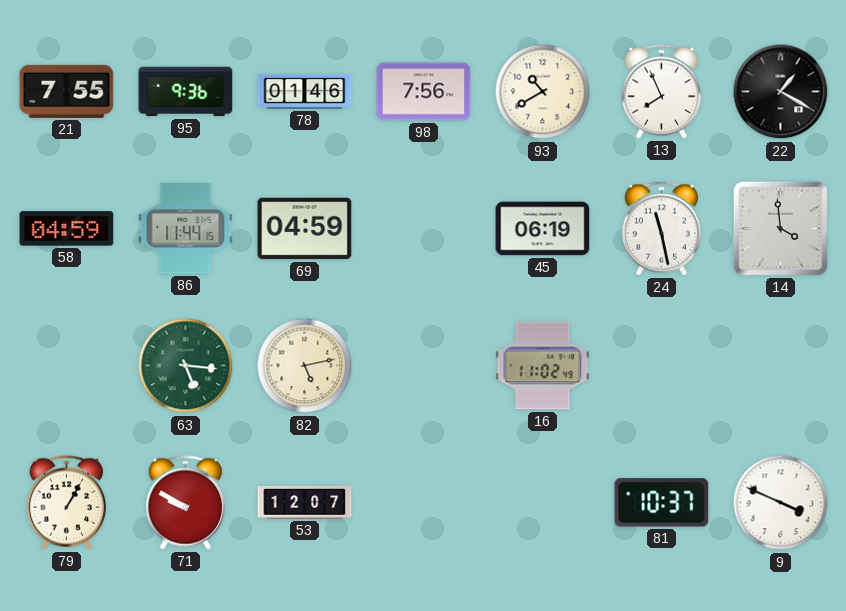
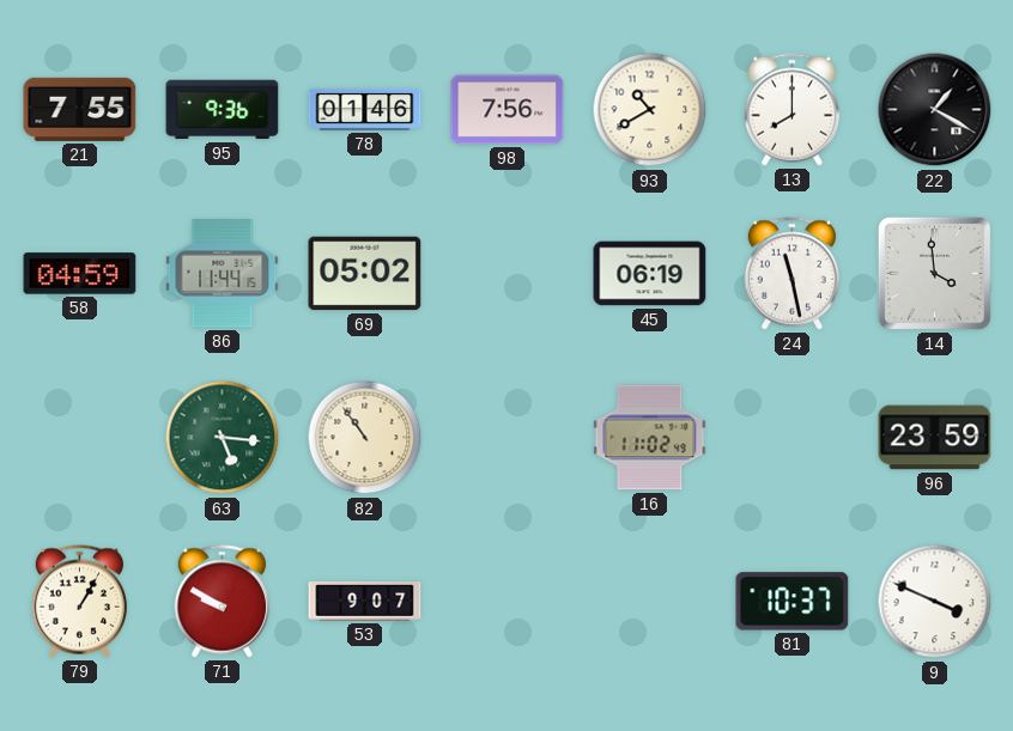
13: 7:56 -> 8:00 (791, 110)
69: 04:59 -> 05:02 (365, 274)
82: 5:13 -> 10:54 (365, 438)
96: none -> 23:59 (935, 438)
53: 12:07 -> 9:07 (365, 602)
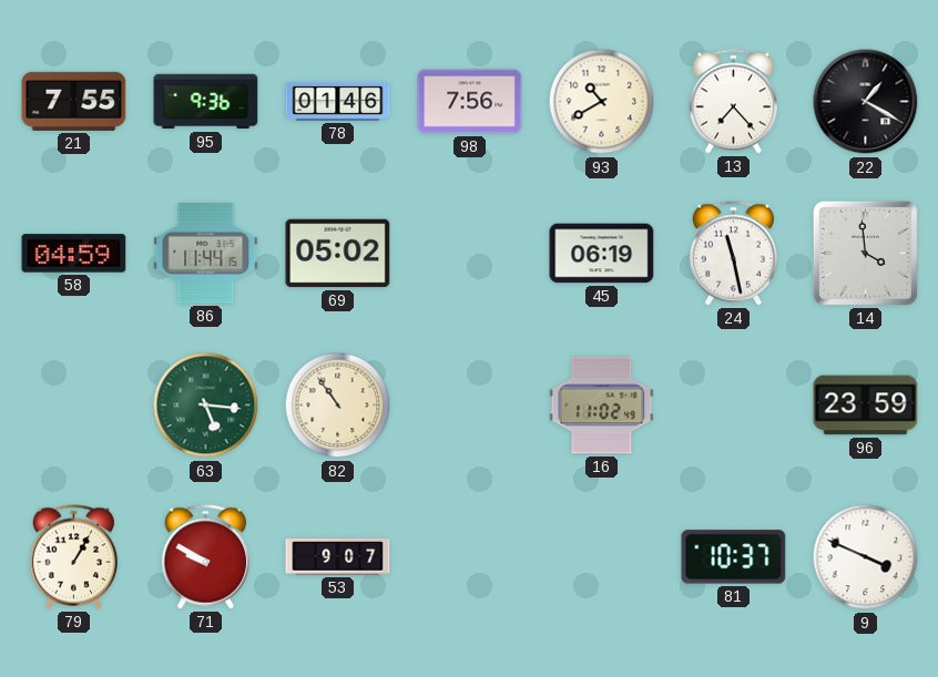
13: 8:00 -> 7:23 (733, 102)
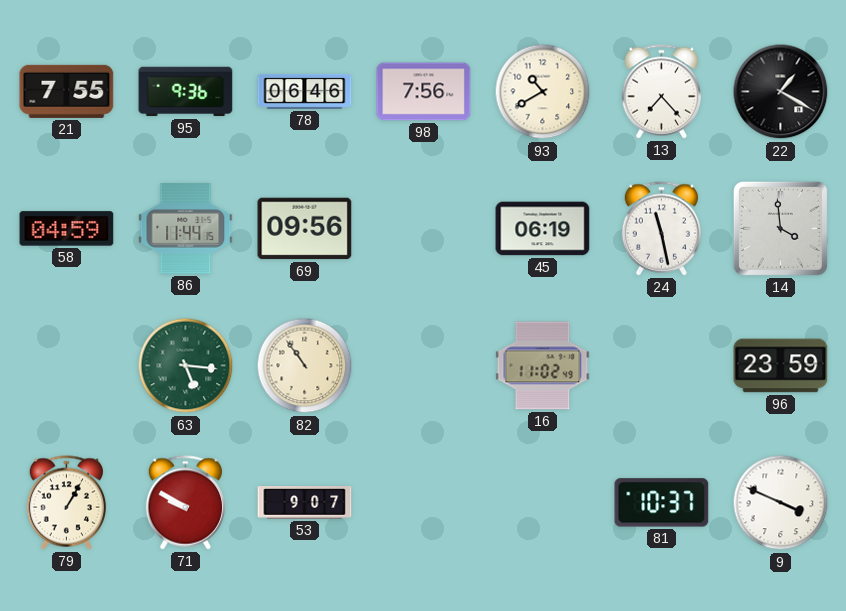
78: 01:46 -> 06:46 (305, 91)
69: 05:02 -> 09:56 (305, 229)
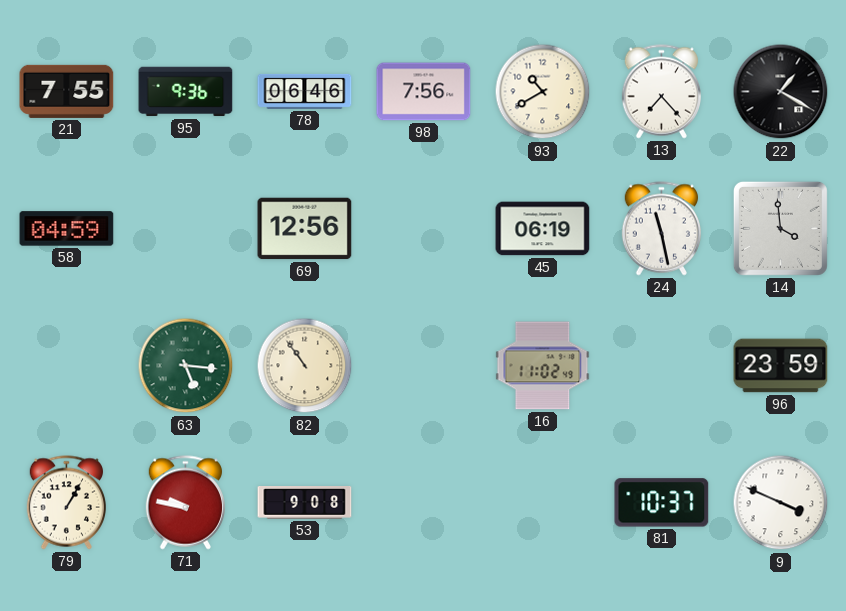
86: 11:44 -> none (186, 229)
69: 09:56 -> 12:56 (305, 229)
71: 9:50 -> 9:47 (185, 503)
53: 9:07 -> 9:08 (305, 503)
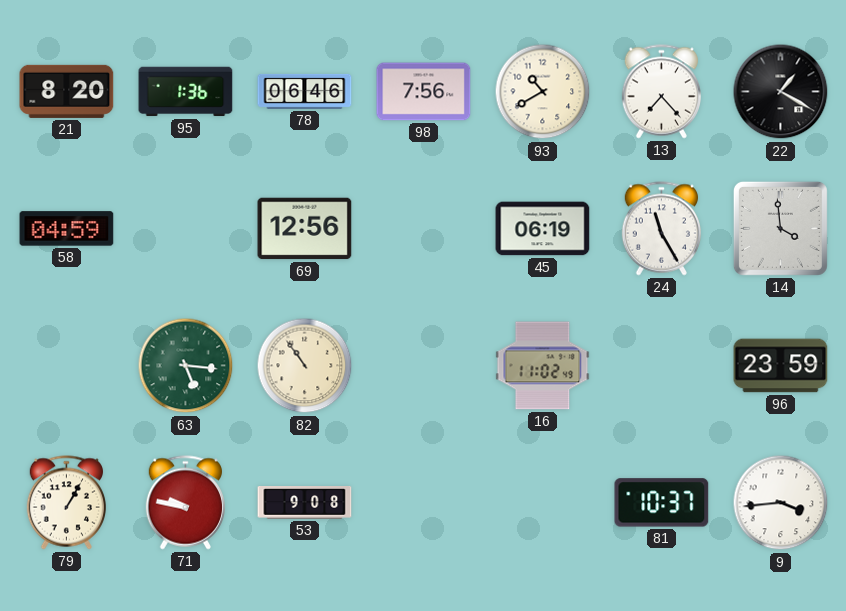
21: 7:55 -> 8:20 (67, 91)
95: 9:36 -> 1:36 (186, 92)
24: 11:28 -> 11:25 (661, 229)
9: 3:49 -> 3:44 (781, 503)
